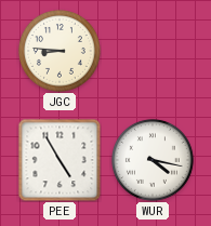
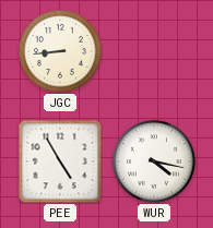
JGC: 8:46 -> 8:44 (60, 51)
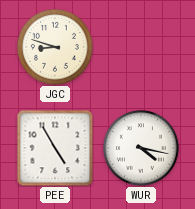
JGC: 8:44 -> 8:48 (55, 47)
